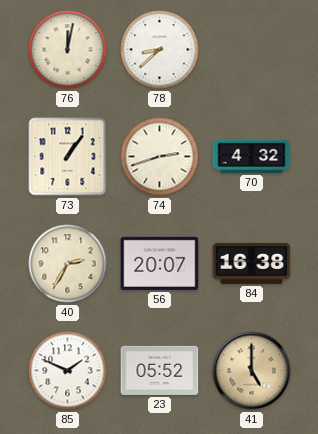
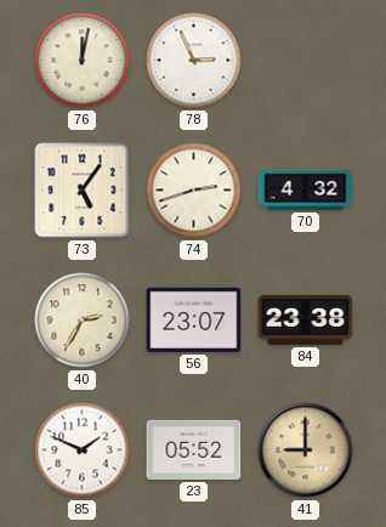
78: 8:38 -> 2:56 (194, 61)
73: 1:06 -> 5:06 (83, 191)
56: 20:07 -> 23:07 (194, 319)
84: 16:38 -> 23:38 (306, 319)
41: 5:00 -> 9:00 (306, 450)
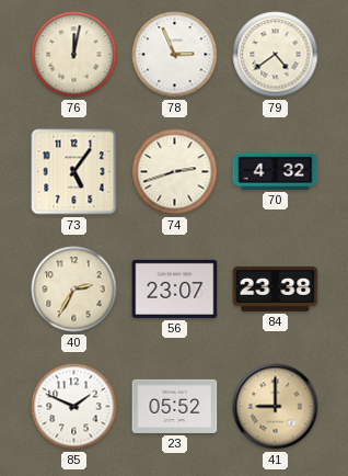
79: none -> 4:39 (276, 55)
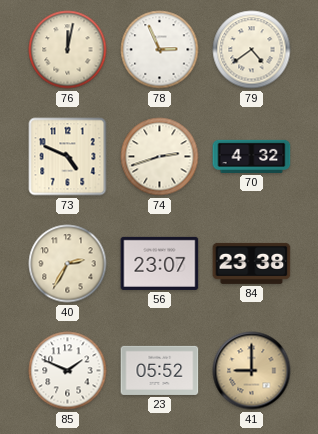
73: 5:06 -> 4:49 (68, 157)
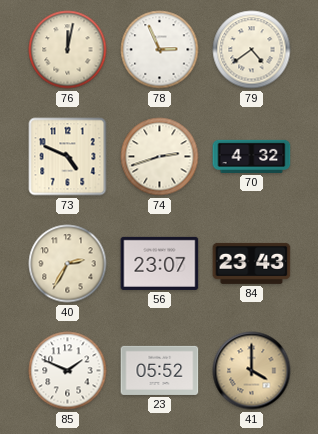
84: 23:38 -> 23:43 (252, 263)
41: 9:00 -> 4:00 (252, 371)
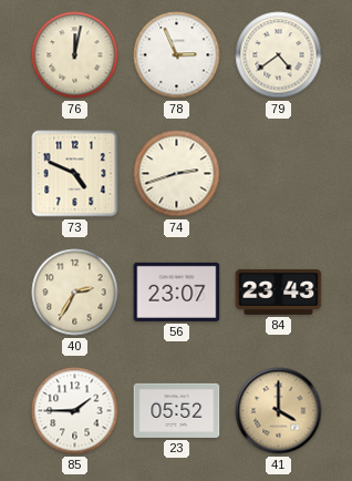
70: 4:32 -> none (252, 156)
85: 1:49 -> 1:45 (75, 411)
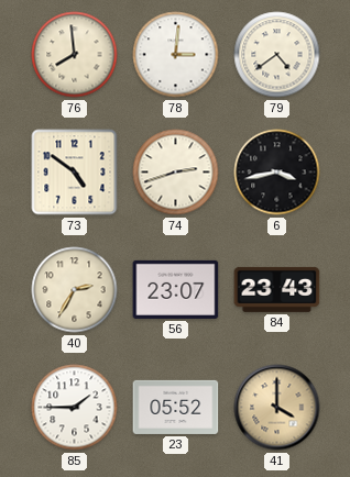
76: 12:02 -> 7:59 (75, 55)
78: 2:56 -> 3:01 (176, 55)
73: 4:49 -> 4:51 (75, 173)
6: none -> 3:43 (277, 173)
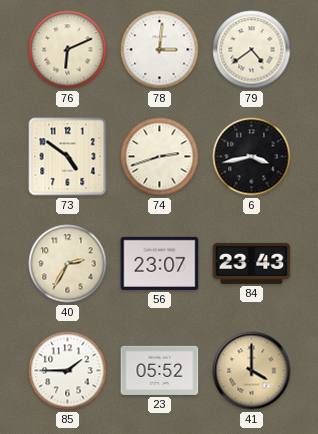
76: 7:59 -> 6:11 (68, 50)
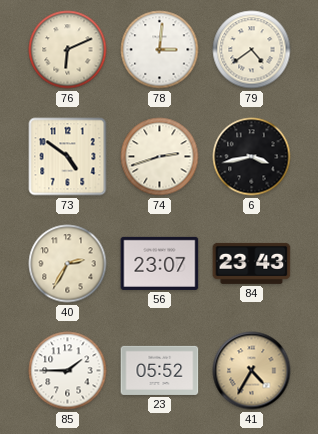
41: 4:00 -> 4:35 (252, 371)
